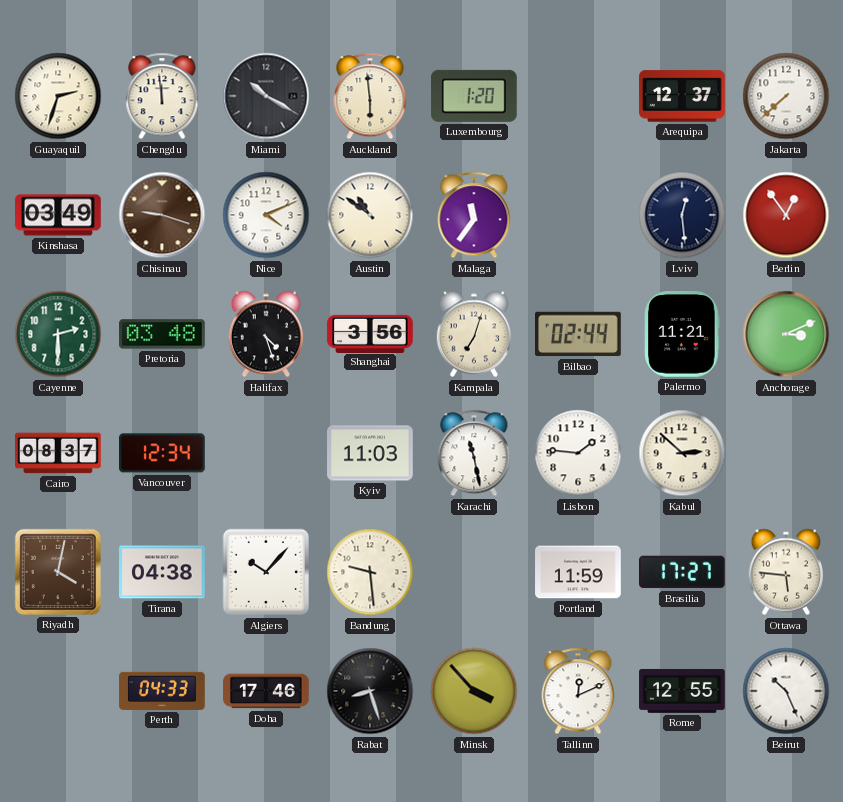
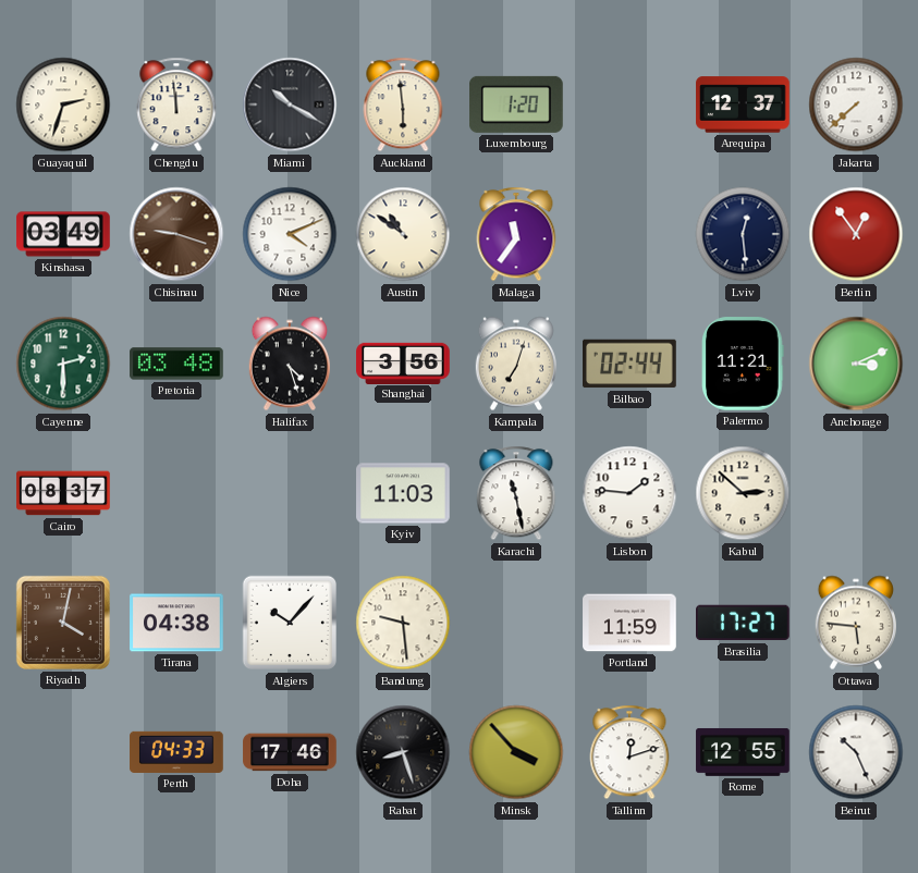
Vancouver: 12:34 -> none (163, 453)
Tallinn: 12:11 -> 12:12 (629, 752)
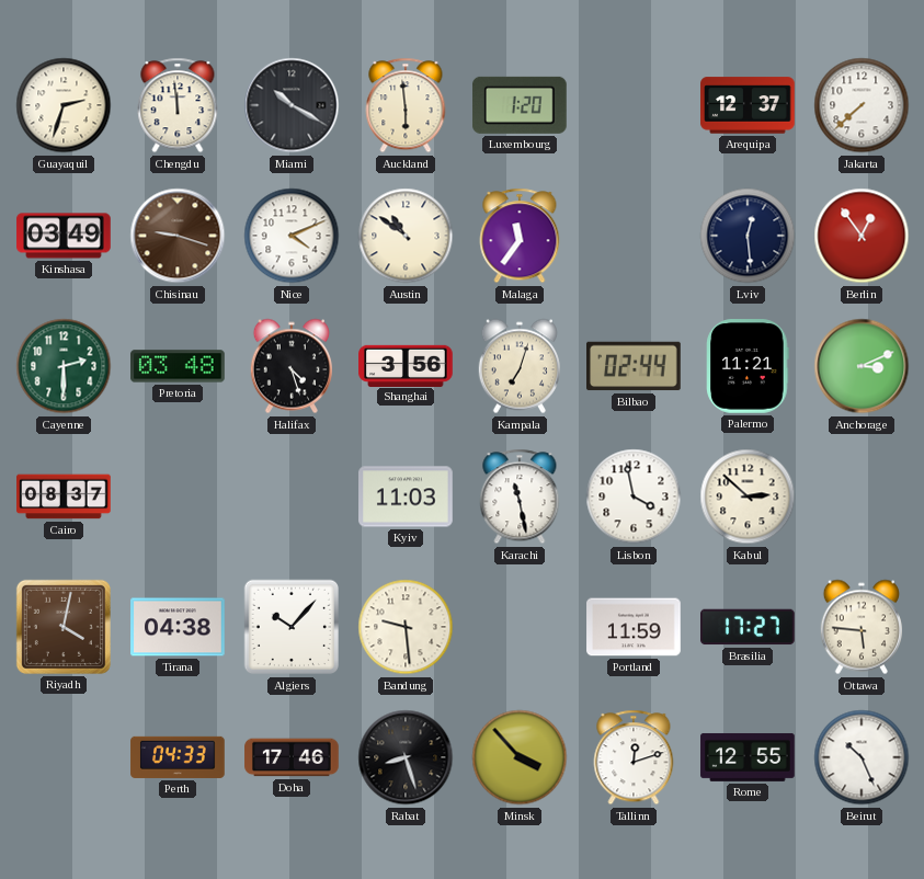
Lisbon: 1:46 -> 3:58 (634, 496)
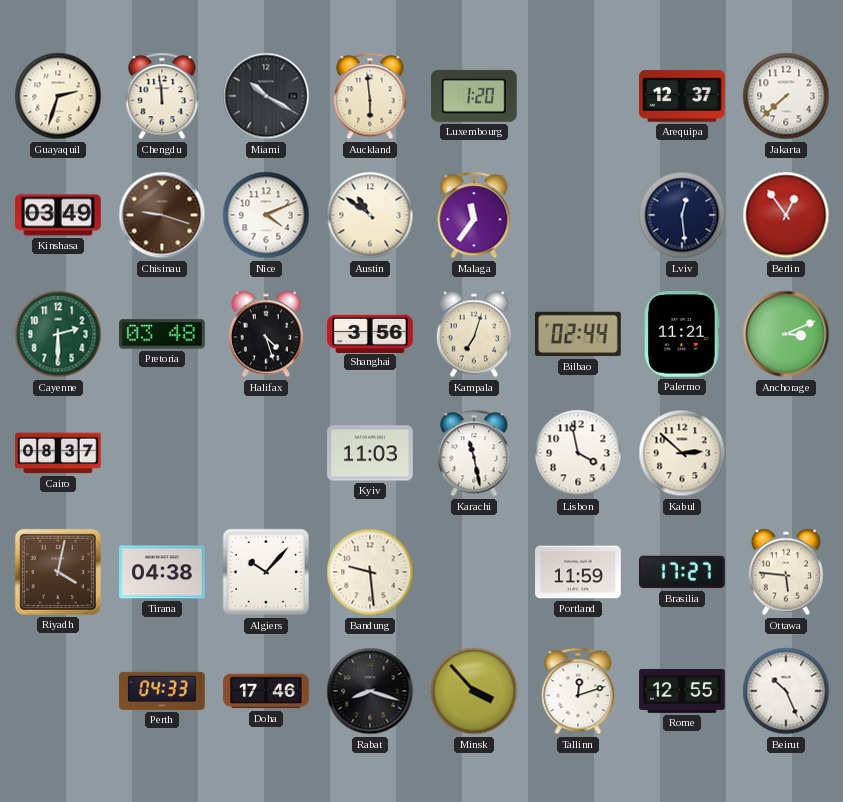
Rabat: 8:27 -> 8:18 (370, 691)
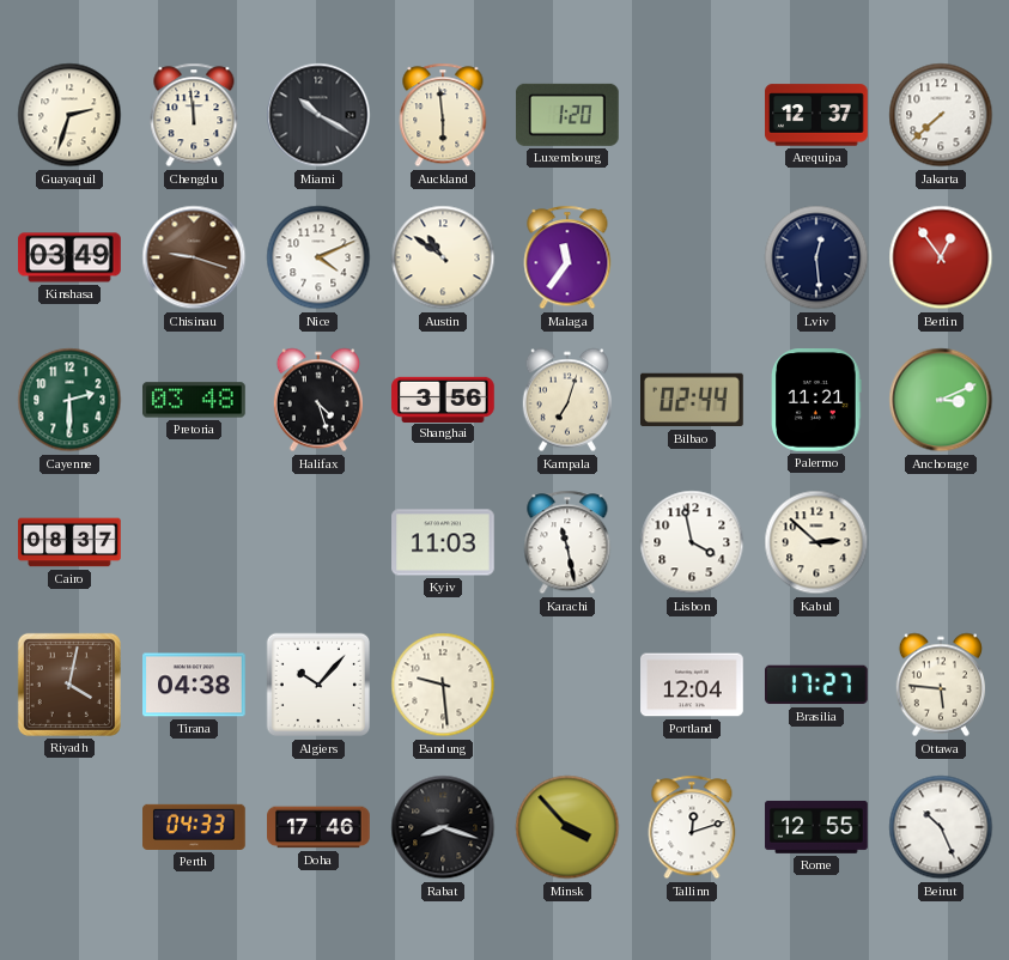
Portland: 11:59 -> 12:04 (692, 685)
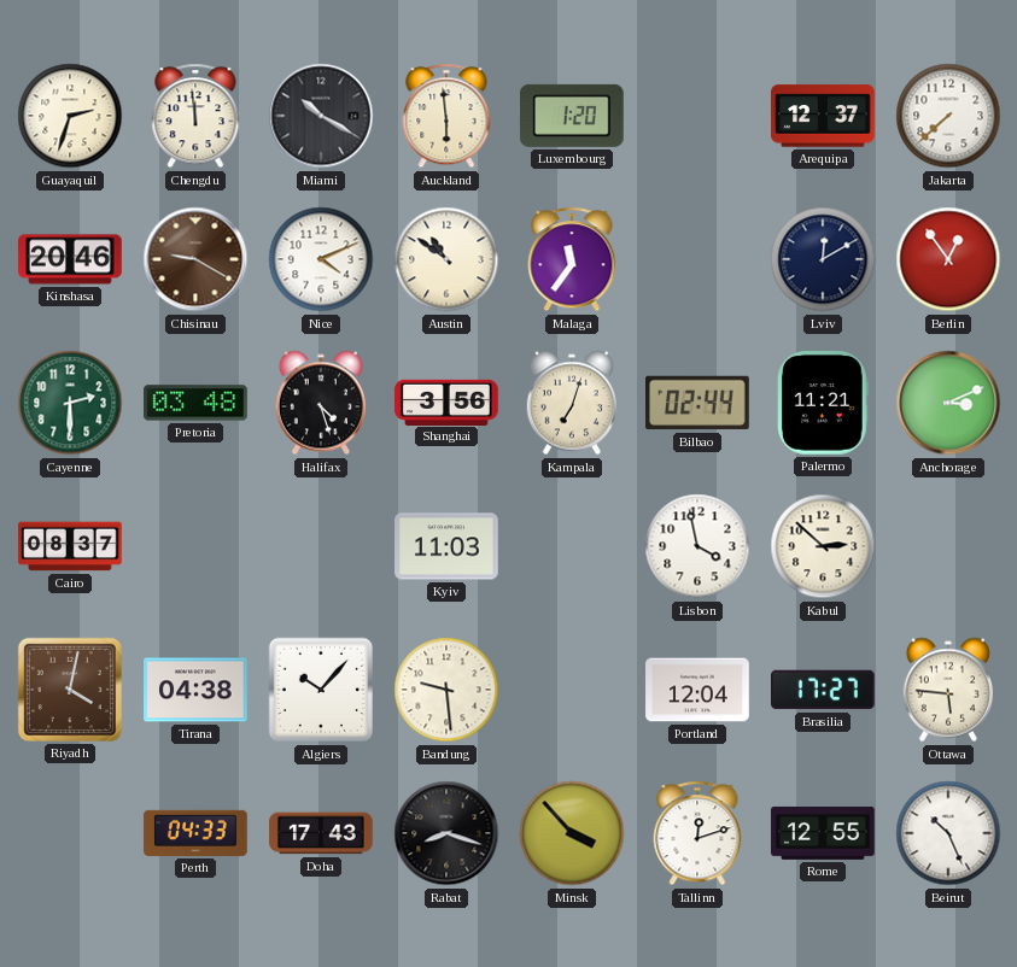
Kinshasa: 03:49 -> 20:46 (70, 259)
Chisinau: 9:18 -> 9:20 (195, 259)
Lviv: 12:29 -> 12:10 (823, 259)
Karachi: 11:28 -> none (567, 542)
Doha: 17:46 -> 17:43 (321, 833)
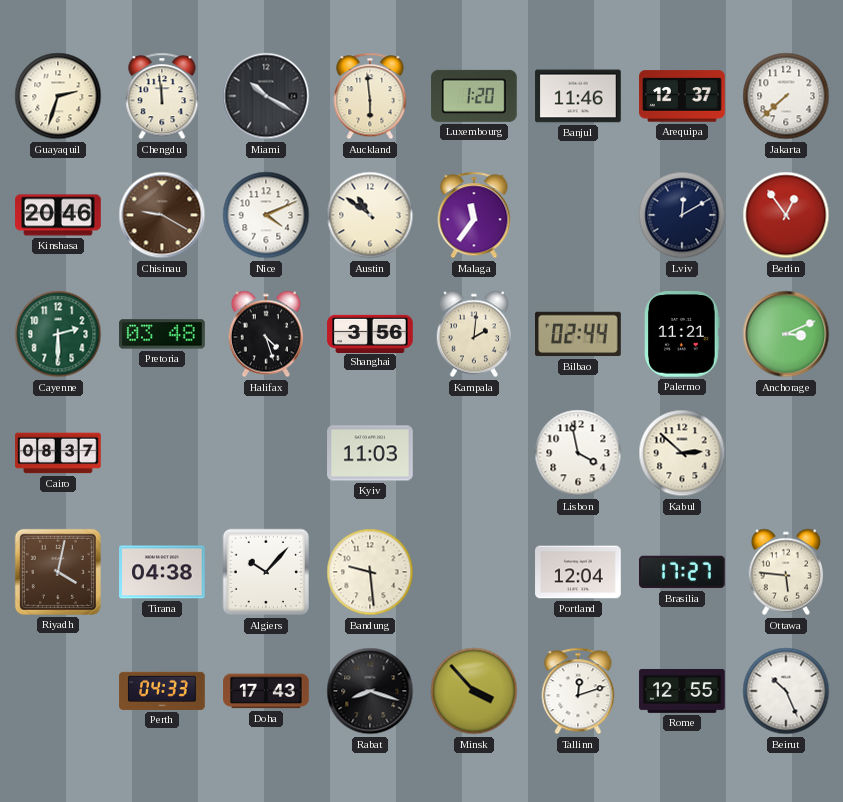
Banjul: none -> 11:46 (578, 96)
Kampala: 7:03 -> 2:01 (473, 334)
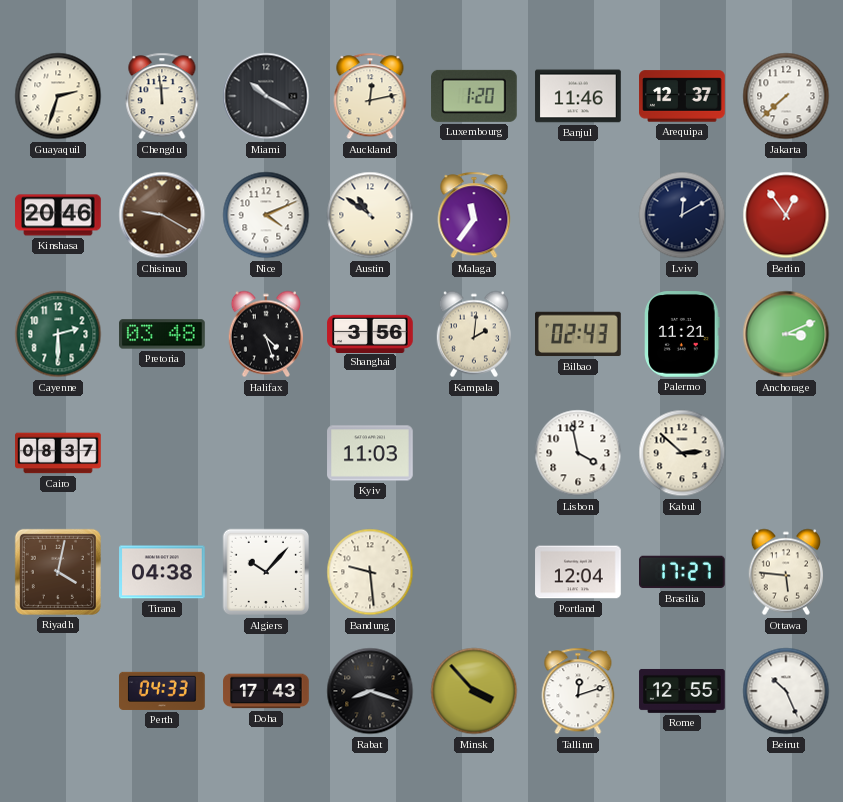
Auckland: 5:59 -> 12:13 (370, 96)
Bilbao: 02:44 -> 02:43 (578, 334)
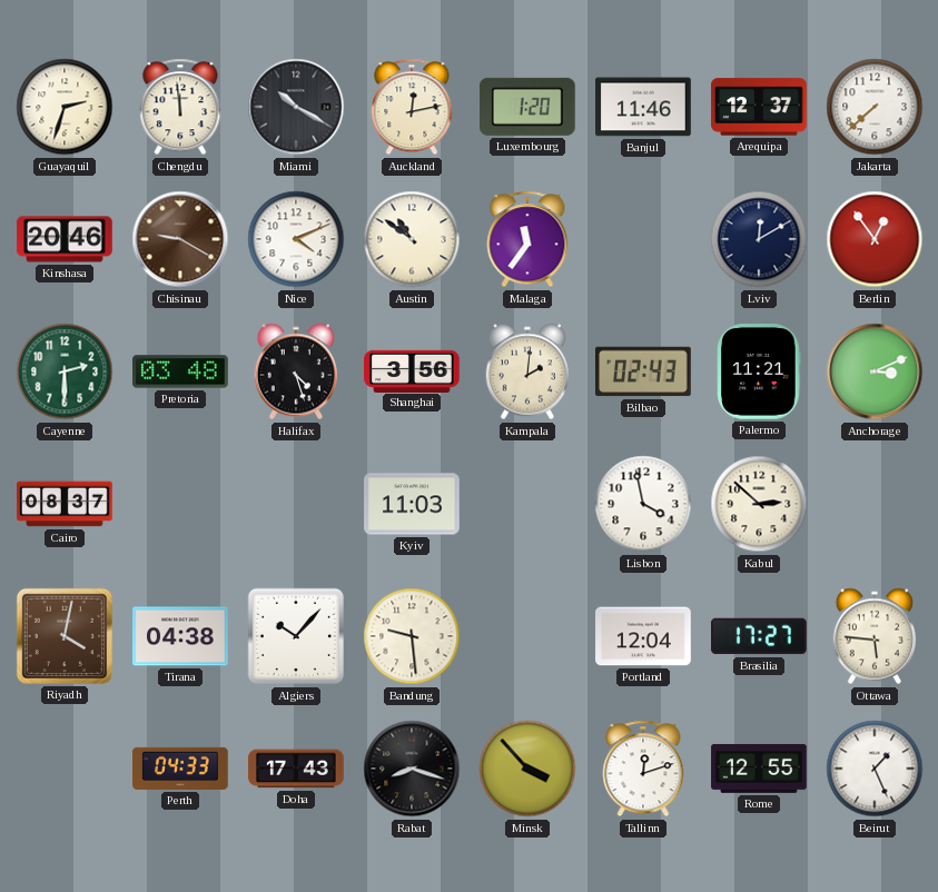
Beirut: 10:26 -> 1:26 (875, 769)
